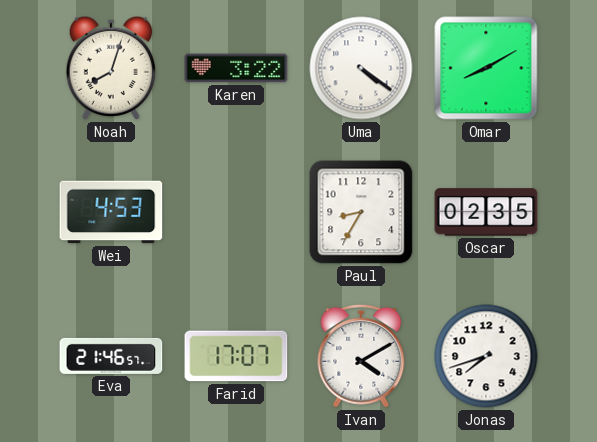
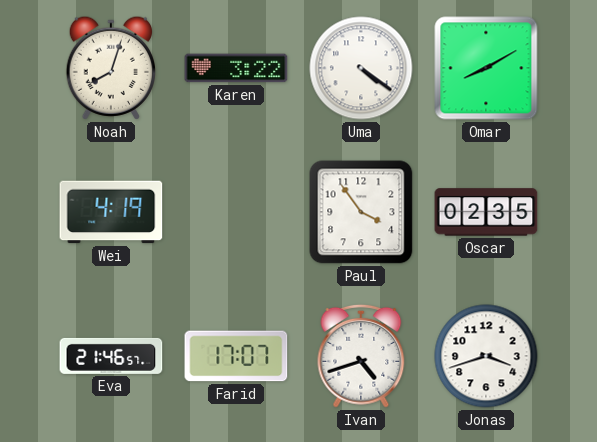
Wei: 4:53 -> 4:19 (111, 212)
Paul: 8:35 -> 3:54 (361, 212)
Ivan: 4:10 -> 4:42 (361, 356)
Jonas: 7:42 -> 3:42 (486, 356)
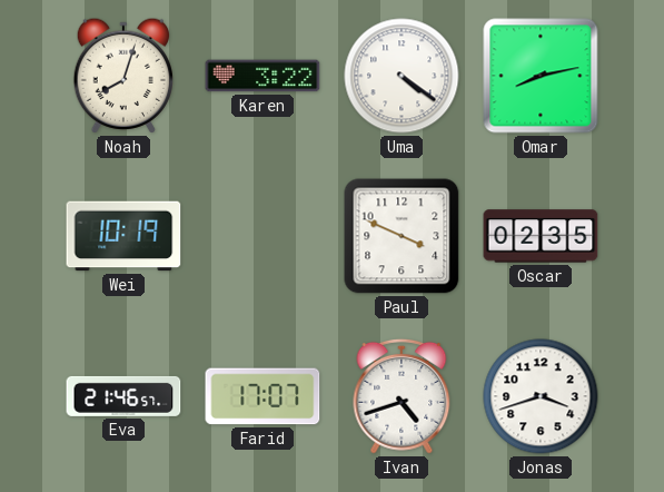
Omar: 8:10 -> 8:13 (541, 76)
Wei: 4:19 -> 10:19 (123, 236)
Paul: 3:54 -> 3:49 (402, 236)
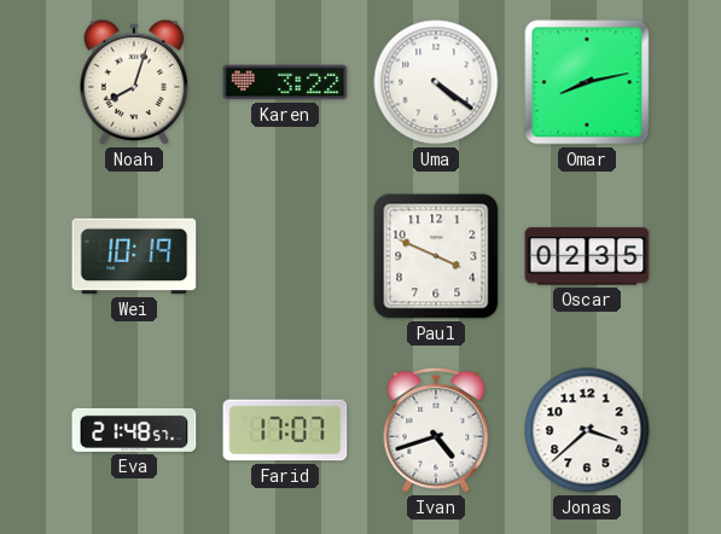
Eva: 21:46 -> 21:48 (134, 430)
Jonas: 3:42 -> 3:38 (587, 430)
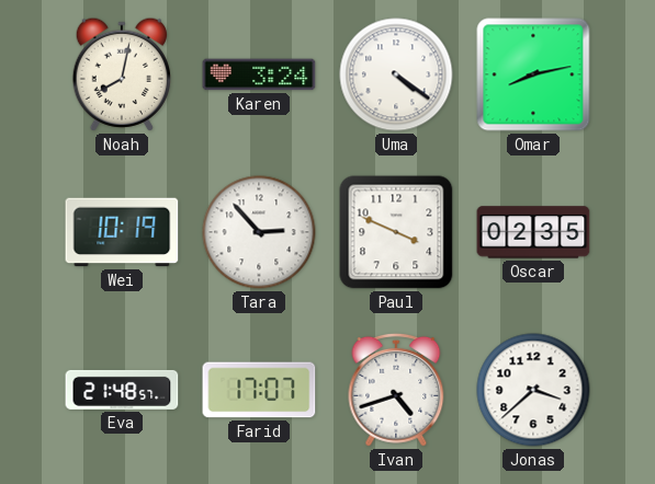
Noah: 8:03 -> 8:02 (121, 74)
Karen: 3:22 -> 3:24 (259, 74)
Tara: none -> 2:53 (259, 232)
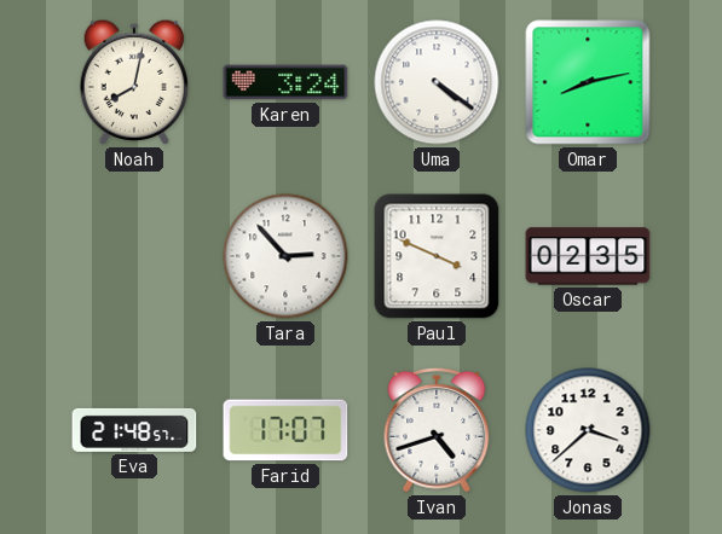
Wei: 10:19 -> none (122, 232)
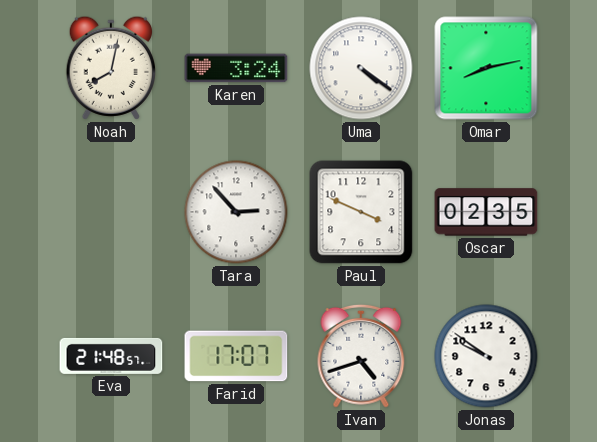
Jonas: 3:38 -> 9:51 (486, 356)
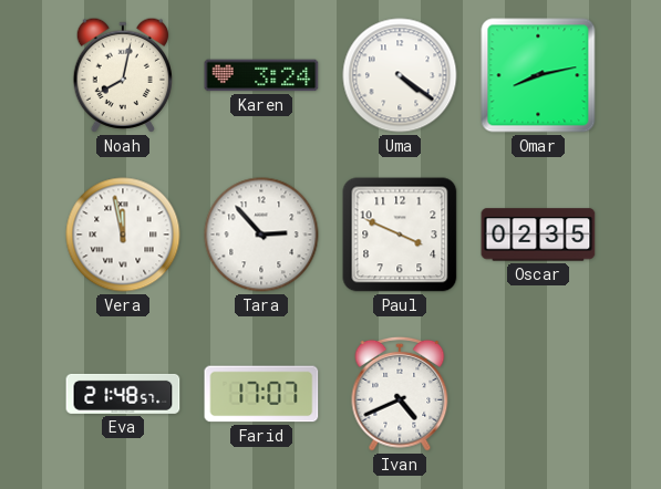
Vera: none -> 11:58 (123, 235)
Ivan: 4:42 -> 4:41 (400, 394)
Jonas: 9:51 -> none (486, 356)
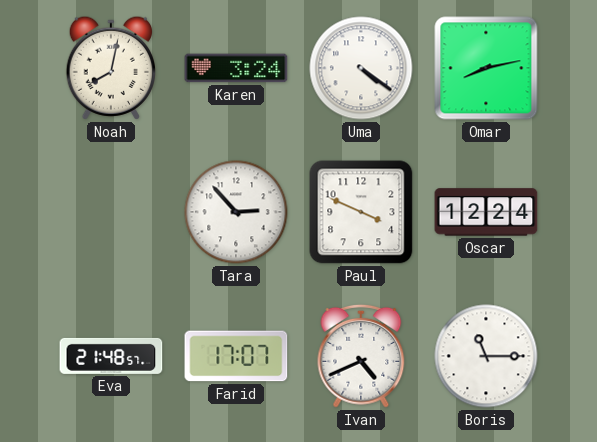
Vera: 11:58 -> none (123, 235)
Oscar: 02:35 -> 12:24 (486, 212)
Boris: none -> 11:15 (486, 356)
